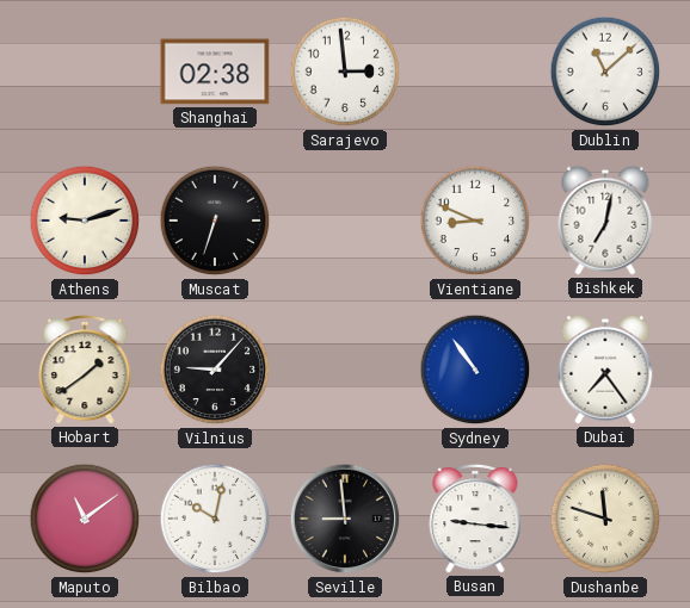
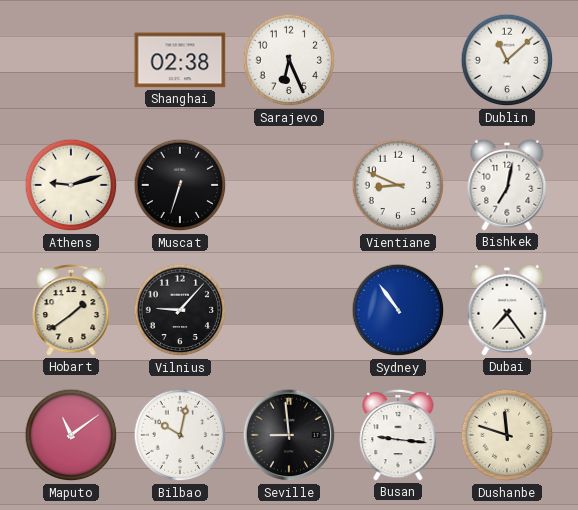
Sarajevo: 2:59 -> 6:26 (289, 60)
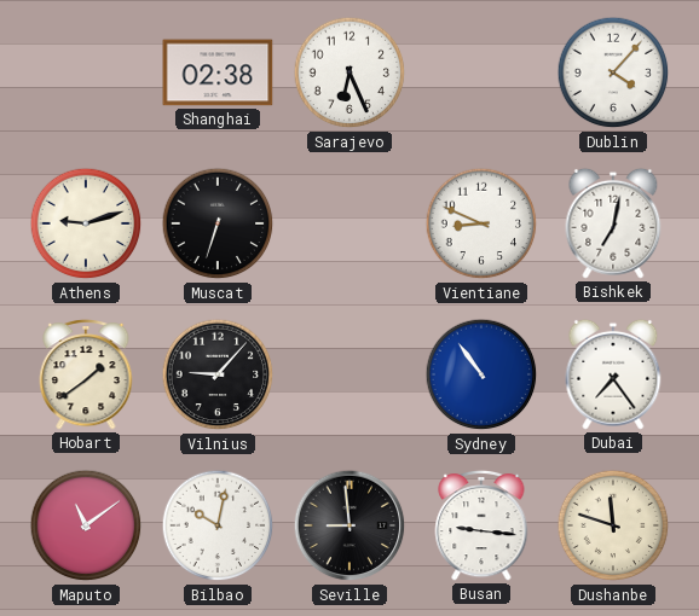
Dublin: 11:08 -> 4:07 (613, 72)
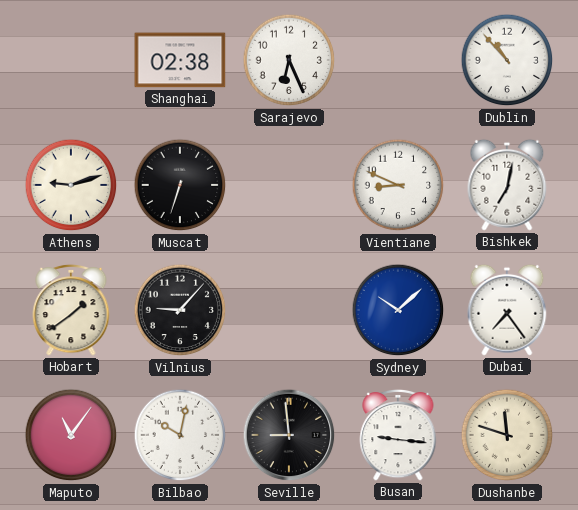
Dublin: 4:07 -> 10:53 (507, 60)
Sydney: 10:54 -> 10:08 (398, 310)
Maputo: 11:09 -> 11:06 (71, 435)
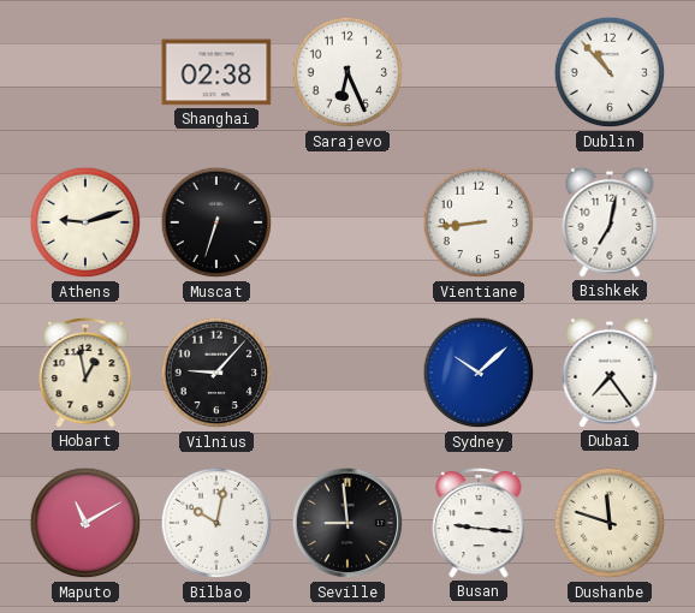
Vientiane: 8:49 -> 8:44 (479, 222)
Hobart: 1:39 -> 12:58 (85, 373)
Maputo: 11:06 -> 11:10 (85, 523)
